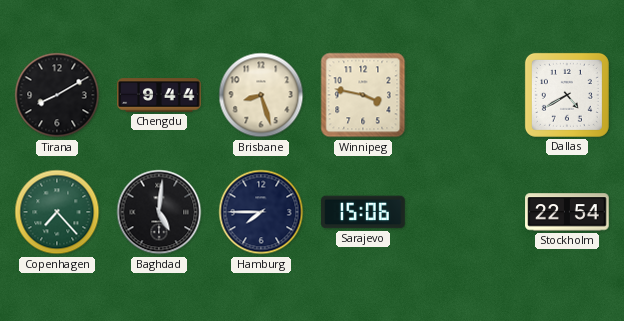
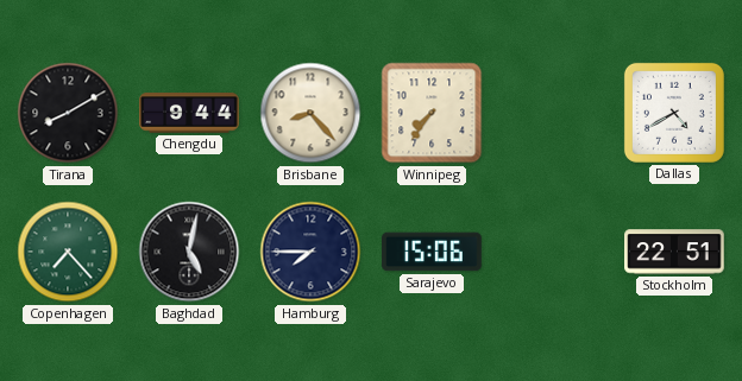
Brisbane: 8:27 -> 8:23 (310, 113)
Winnipeg: 3:47 -> 7:36 (432, 113)
Baghdad: 5:01 -> 5:02 (189, 252)
Stockholm: 22:54 -> 22:51 (674, 252)
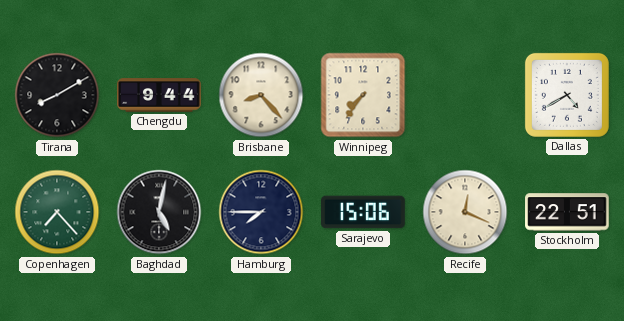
Recife: none -> 12:19 (465, 212)
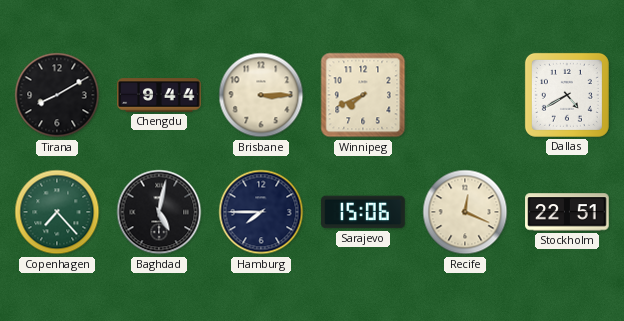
Brisbane: 8:23 -> 3:15 (261, 95)
Winnipeg: 7:36 -> 7:41 (363, 95)
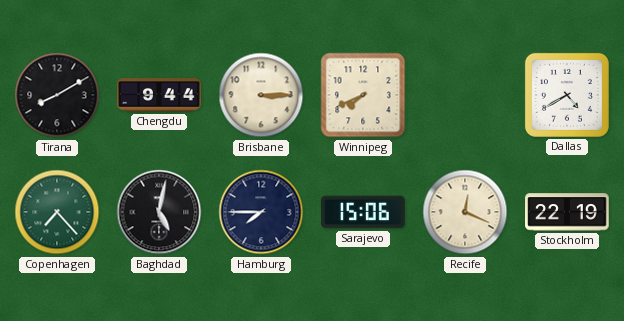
Stockholm: 22:51 -> 22:19 (567, 212)
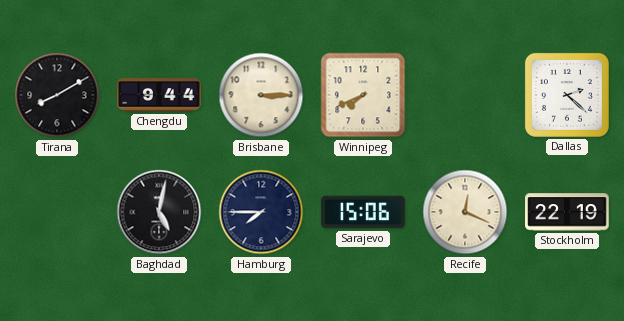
Dallas: 4:40 -> 2:22 (567, 95)
Copenhagen: 7:23 -> none (57, 212)
